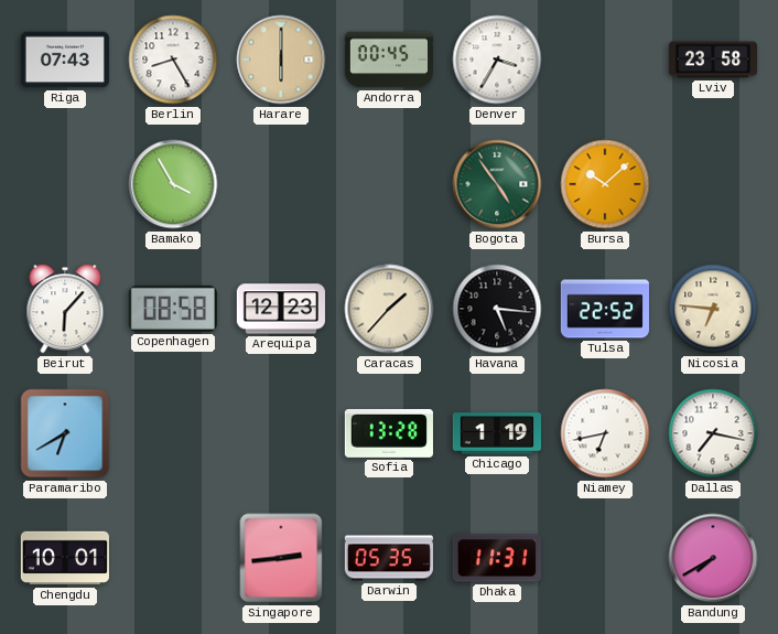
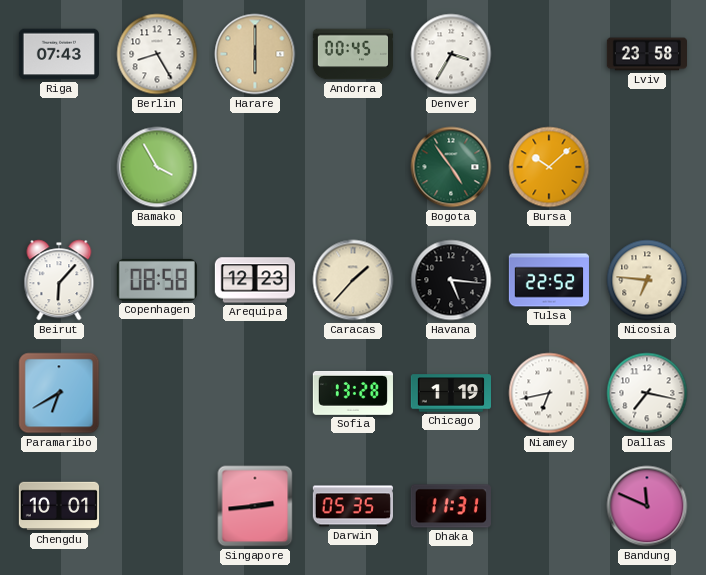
Bandung: 7:40 -> 11:49 (647, 506)
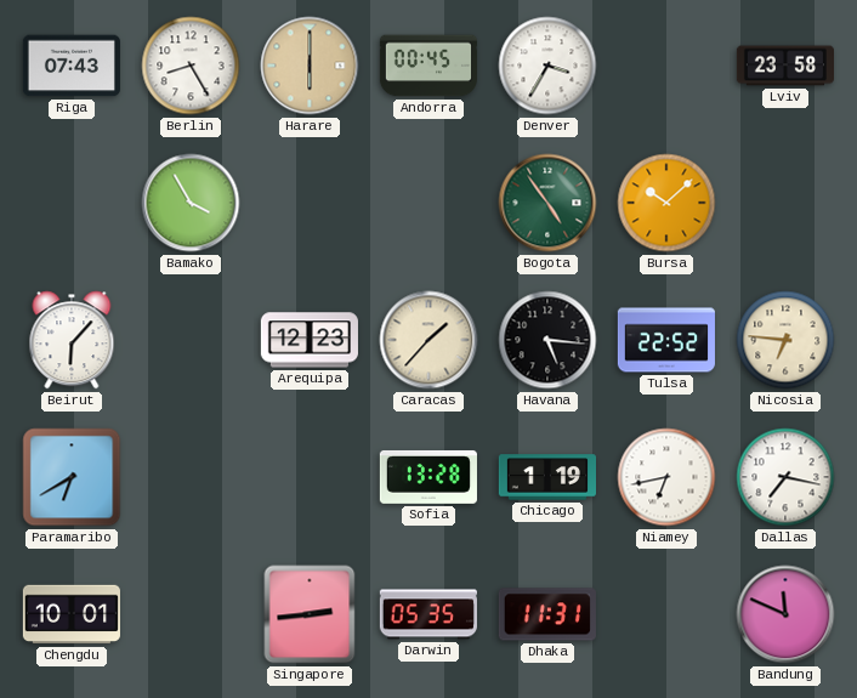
Copenhagen: 08:58 -> none (157, 280)
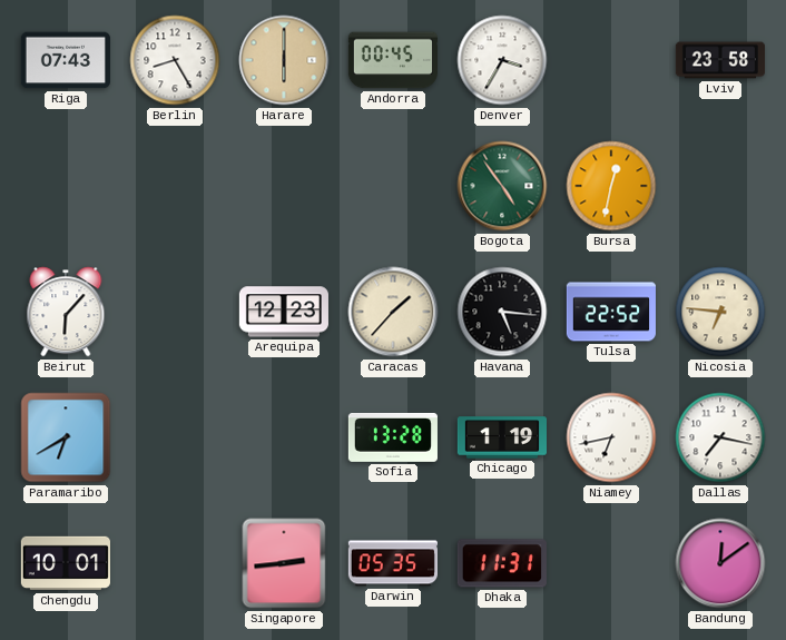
Bamako: 3:55 -> none (191, 203)
Bursa: 10:08 -> 12:32 (611, 186)
Bandung: 11:49 -> 12:09 (720, 563)
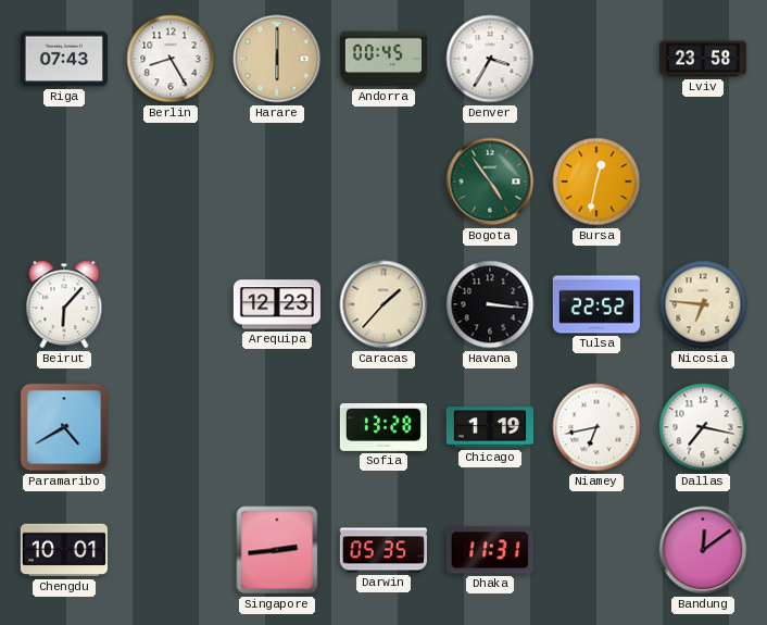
Havana: 5:16 -> 3:16 (490, 304)
Paramaribo: 6:40 -> 4:40 (64, 427)
